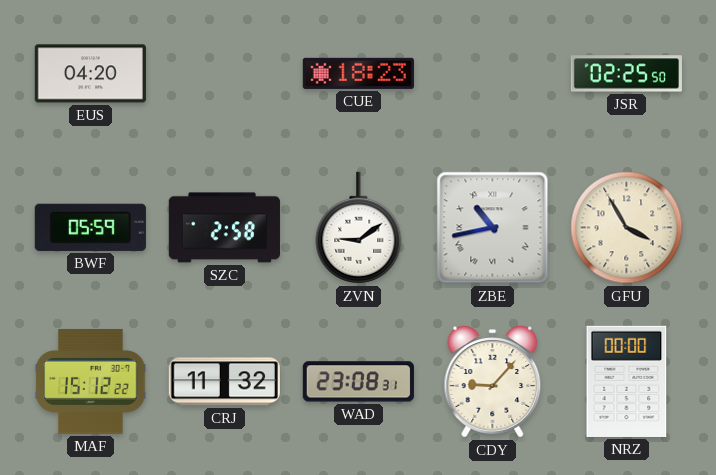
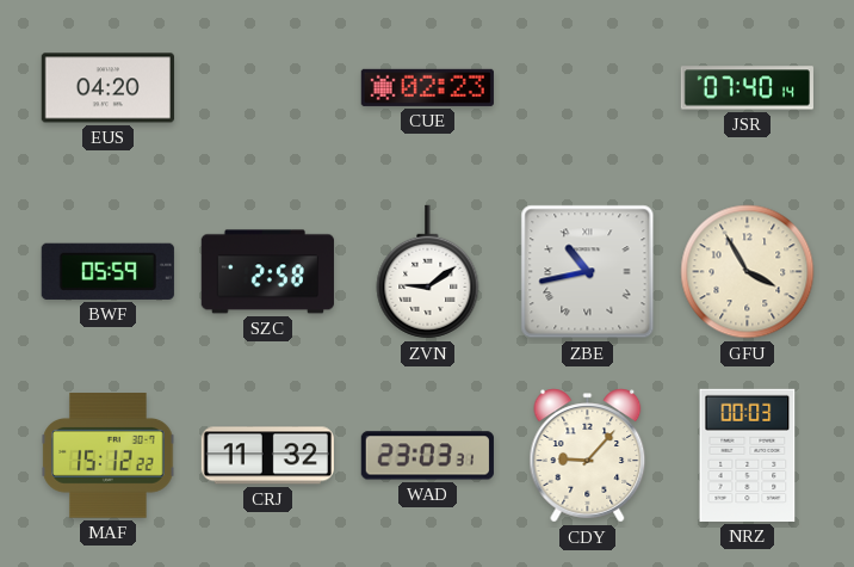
CUE: 18:23 -> 02:23 (427, 87)
JSR: 02:25 -> 07:40 (747, 88)
WAD: 23:08 -> 23:03 (427, 456)
NRZ: 00:00 -> 00:03 (748, 455)
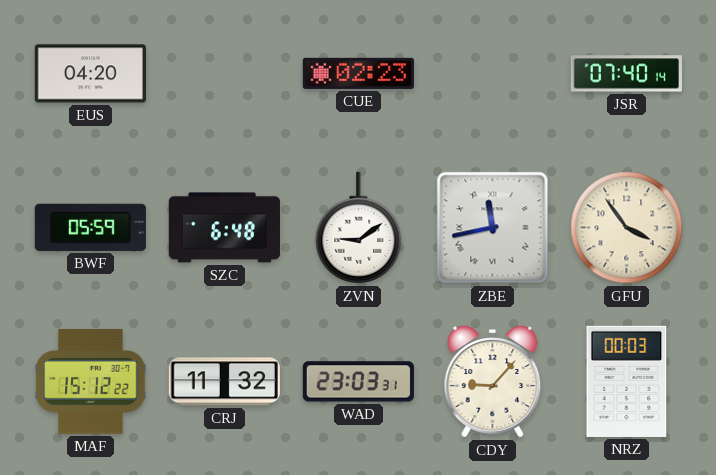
SZC: 2:58 -> 6:48 (224, 228)
ZBE: 10:43 -> 11:43 (493, 228)
GFU: 3:55 -> 3:54 (627, 228)
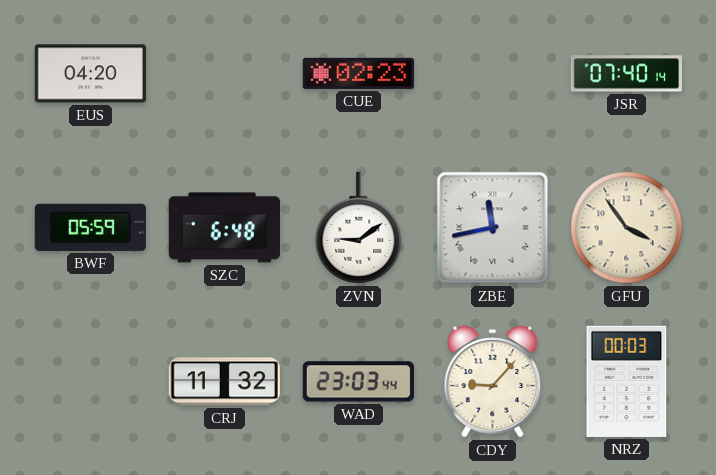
MAF: 15:12 -> none (91, 382)
WAD: 23:03:31 -> 23:03:44 (358, 382)
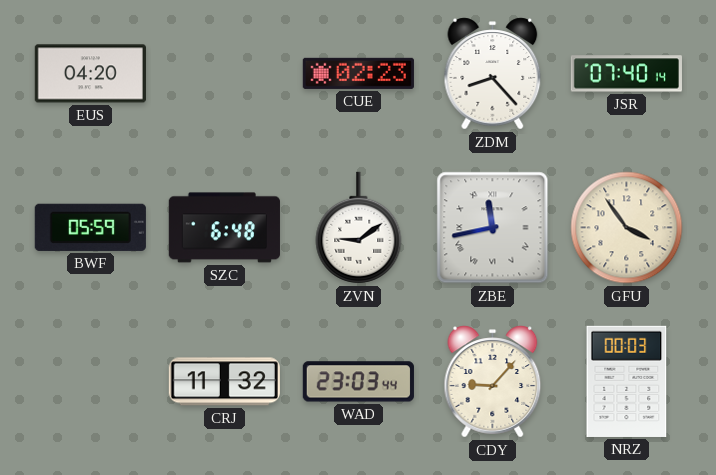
ZDM: none -> 8:23 (493, 74)
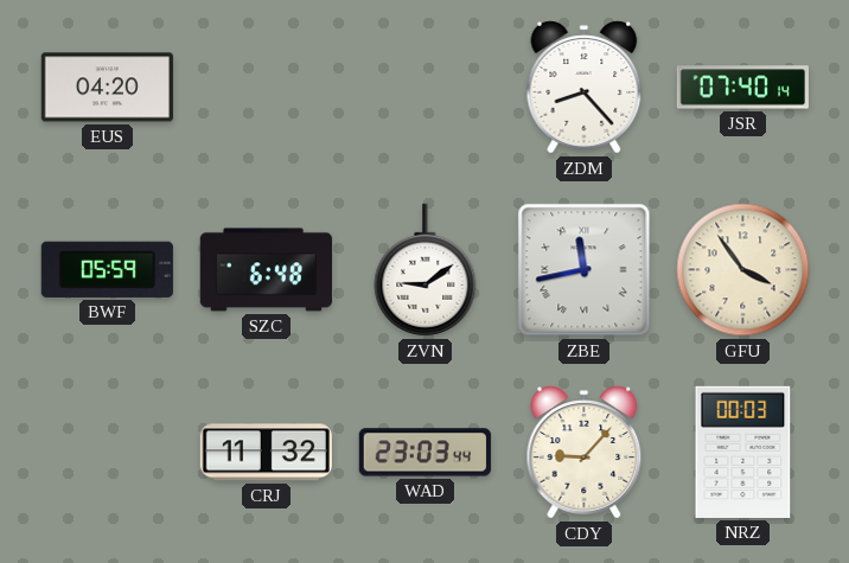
CUE: 02:23 -> none (358, 73)
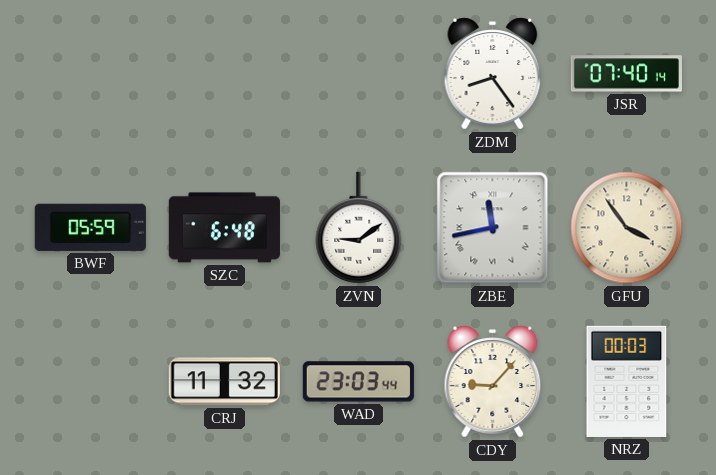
EUS: 04:20 -> none (107, 88)
ZDM: 8:23 -> 8:24 (493, 74)
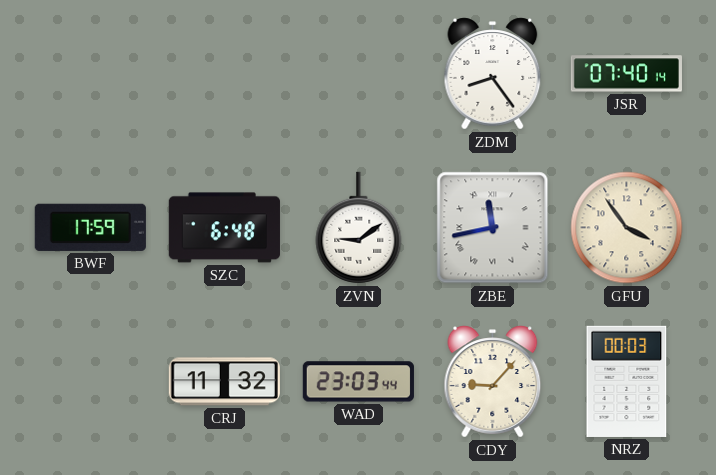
BWF: 05:59 -> 17:59 (90, 227)
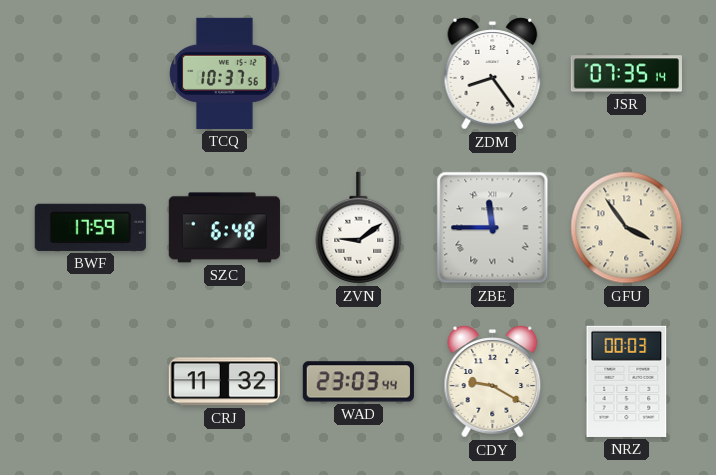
TCQ: none -> 10:37 (225, 73)
JSR: 07:40 -> 07:35 (626, 74)
ZBE: 11:43 -> 11:45 (493, 228)
CDY: 9:07 -> 9:20 (493, 382)
